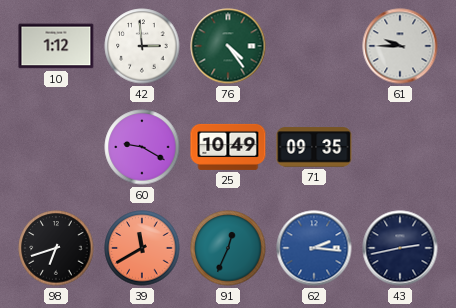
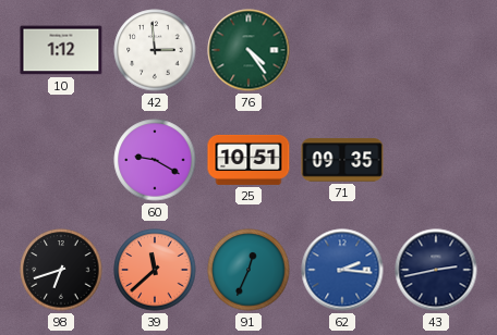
61: 9:45 -> none (400, 46)
25: 10:49 -> 10:51 (248, 160)
39: 11:40 -> 11:38 (155, 270)
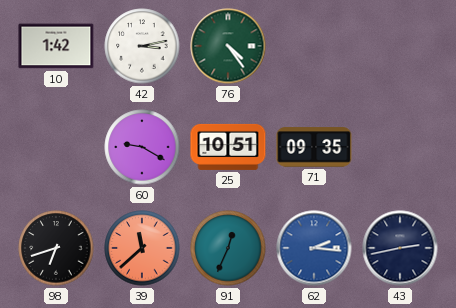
10: 1:12 -> 1:42 (56, 46)
42: 2:59 -> 3:13 (142, 46)
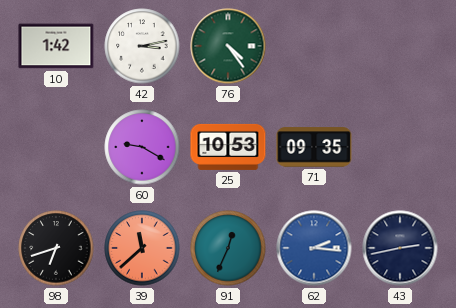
25: 10:51 -> 10:53 (228, 147)
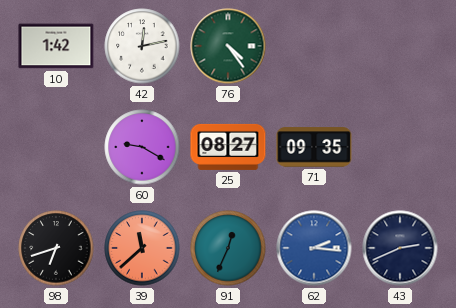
42: 3:13 -> 12:13 (142, 46)
25: 10:53 -> 08:27 (228, 147)
43: 2:43 -> 2:41 (400, 248)
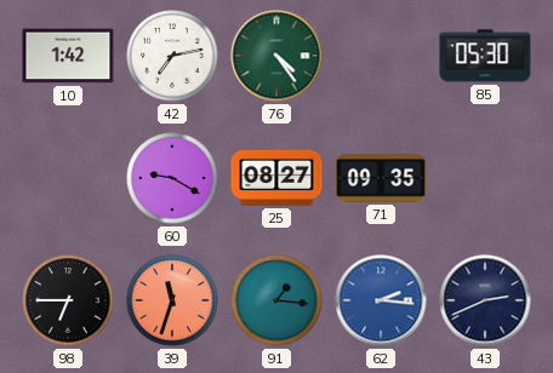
42: 12:13 -> 7:13 (172, 56)
85: none -> 05:30 (485, 56)
98: 6:42 -> 6:45 (68, 300)
39: 11:38 -> 11:33 (172, 300)
91: 12:34 -> 1:16 (276, 300)
